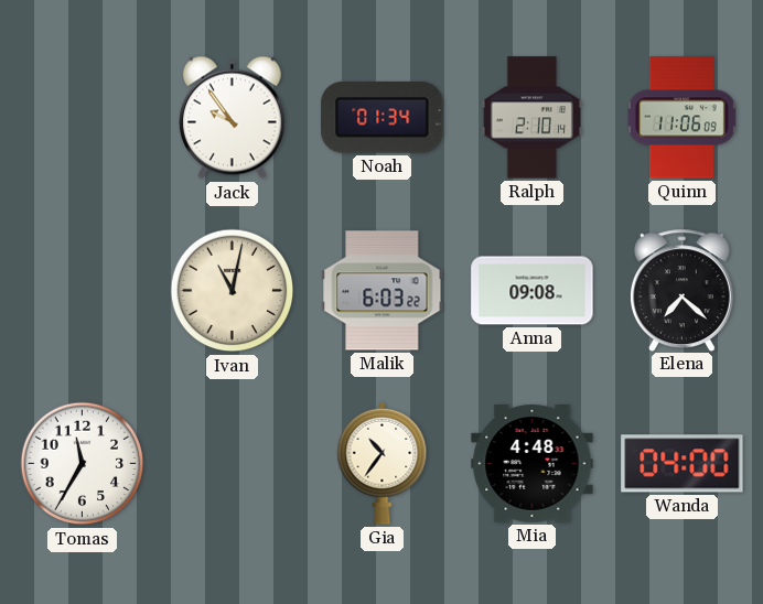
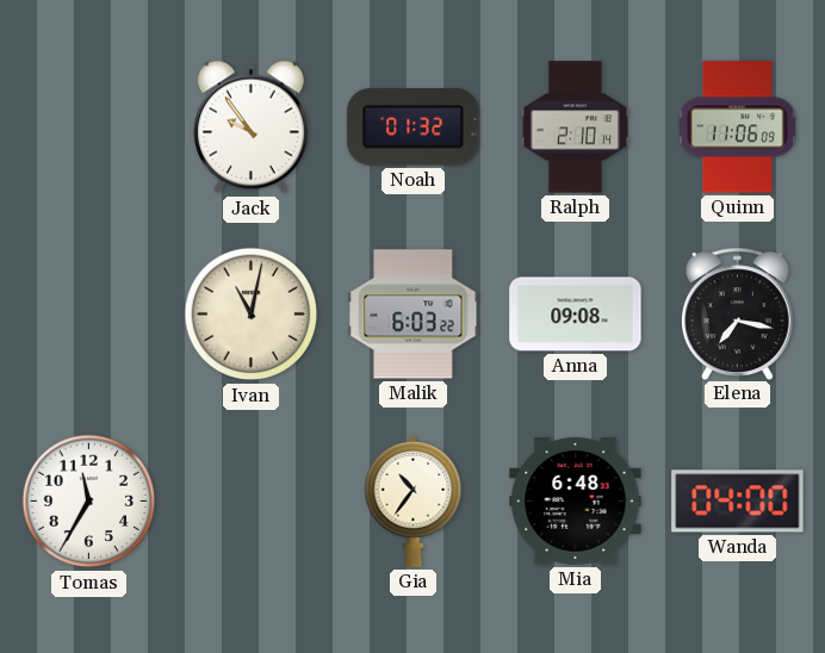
Noah: 01:34 -> 01:32 (414, 128)
Elena: 7:22 -> 7:17 (737, 313)
Mia: 4:48 -> 6:48 (576, 502)
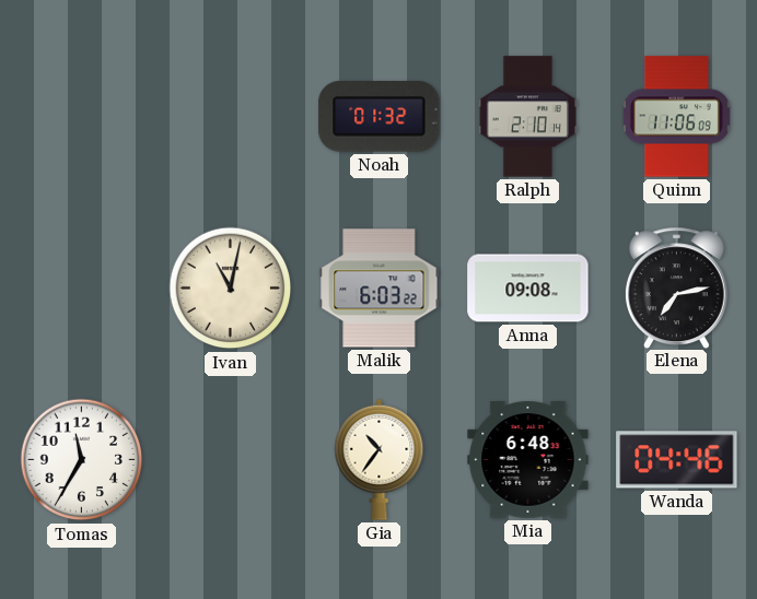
Jack: 9:54 -> none (250, 128)
Elena: 7:17 -> 7:13 (676, 287)
Wanda: 04:00 -> 04:46 (677, 460)
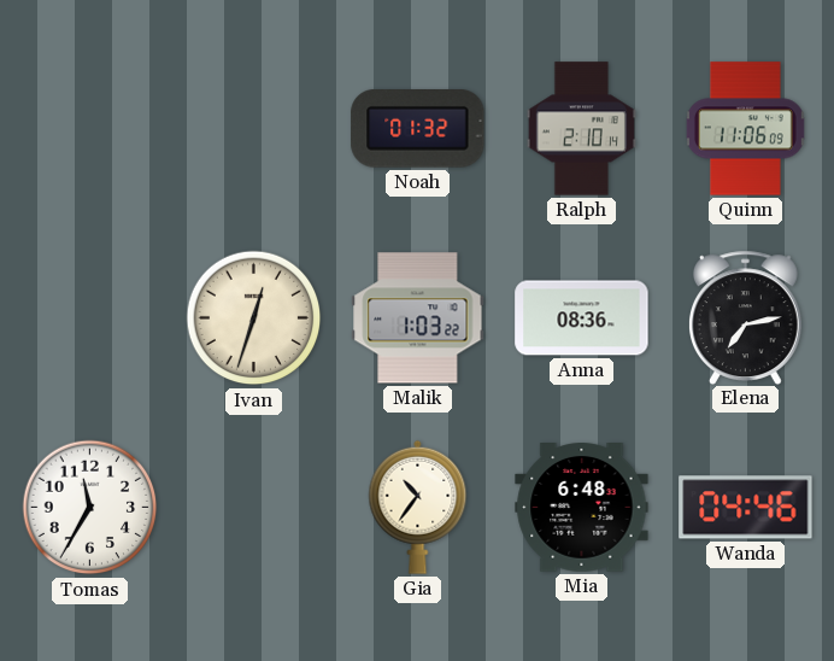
Ivan: 11:02 -> 12:33 (254, 318)
Malik: 6:03 -> 1:03 (418, 318)
Anna: 09:08 -> 08:36 (582, 318)
